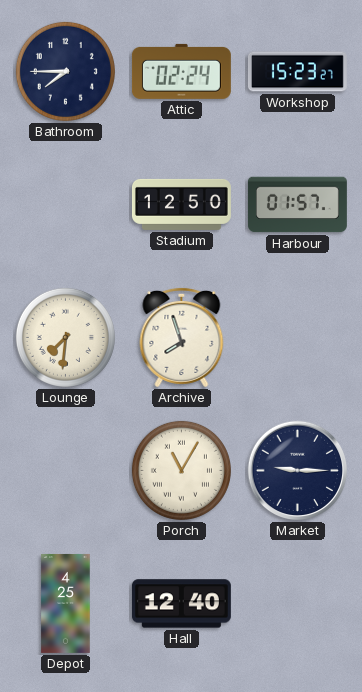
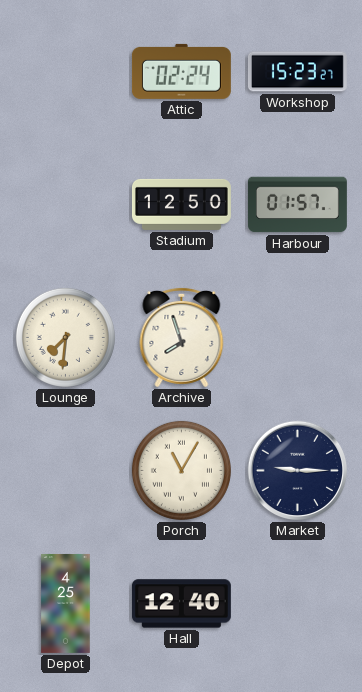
Bathroom: 7:45 -> none (65, 71)
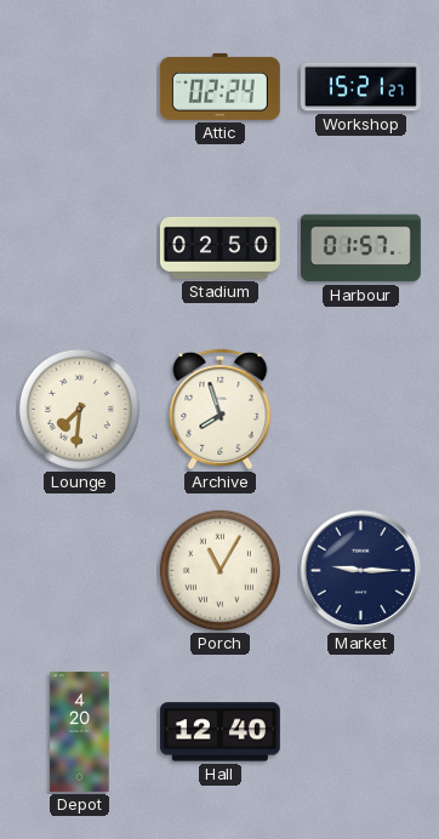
Workshop: 15:23 -> 15:21 (360, 87)
Stadium: 12:50 -> 02:50 (219, 247)
Depot: 4:25 -> 4:20 (80, 731)
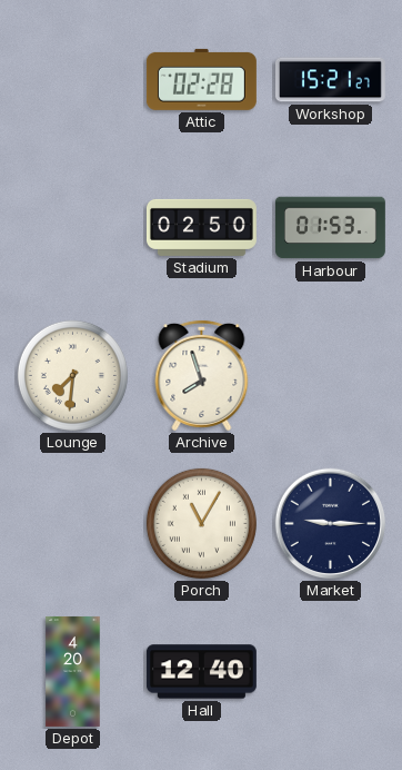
Attic: 02:24 -> 02:28 (201, 79)
Harbour: 01:57 -> 01:53 (330, 228)
